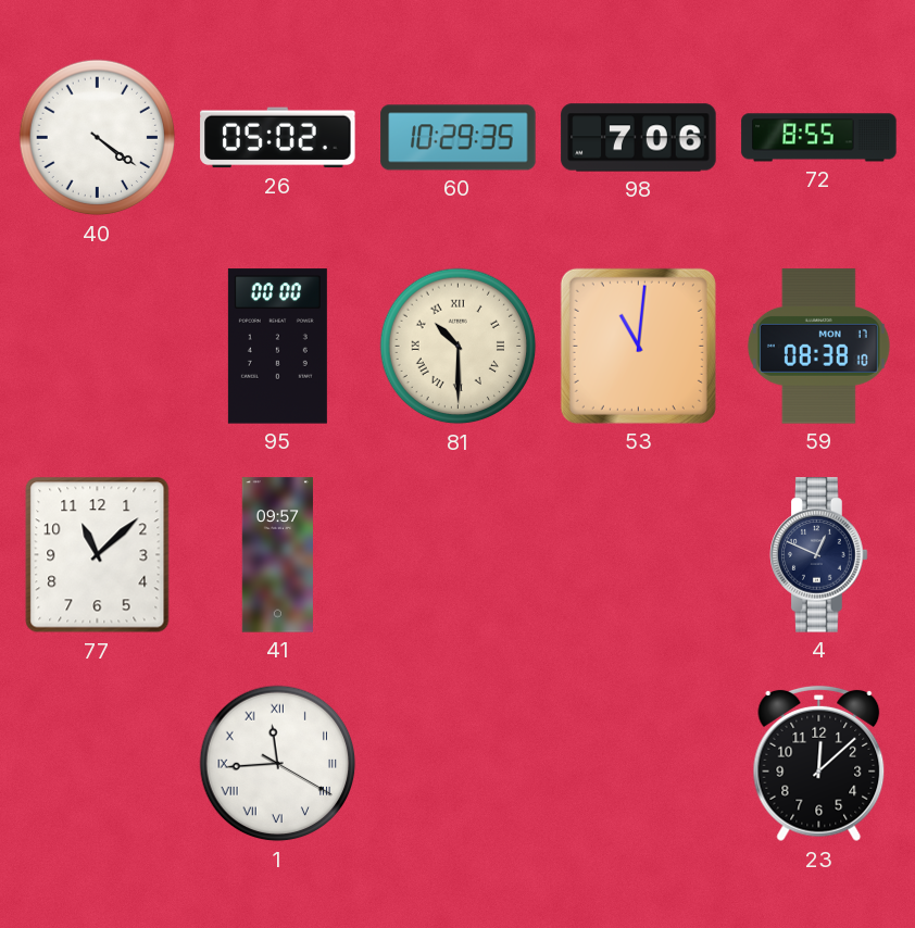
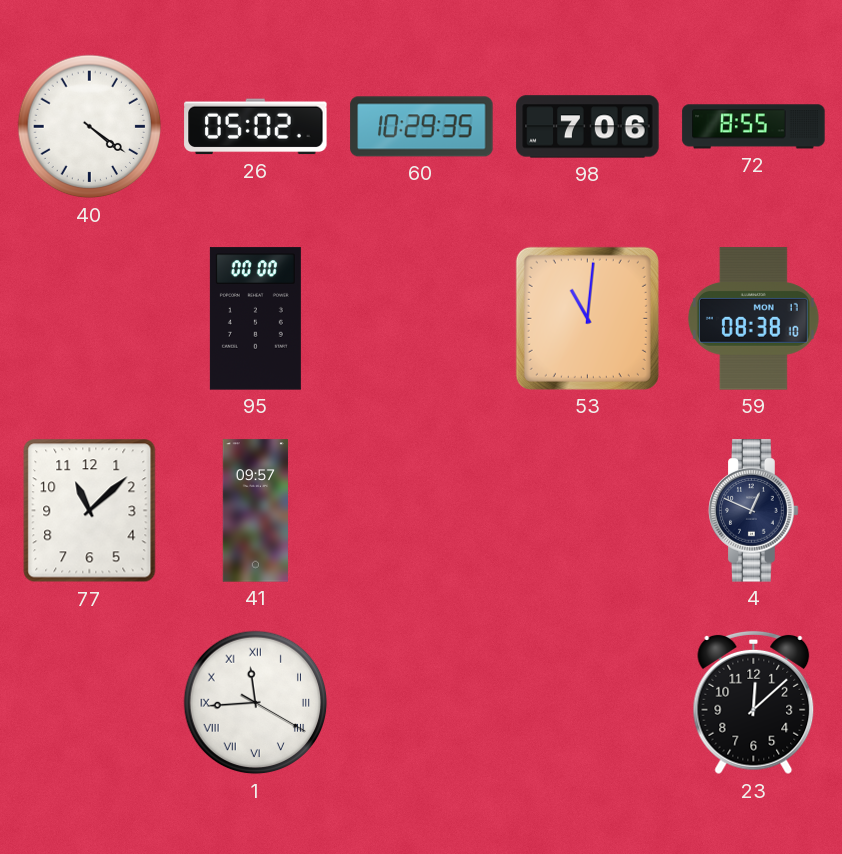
81: 10:30 -> none (459, 347)
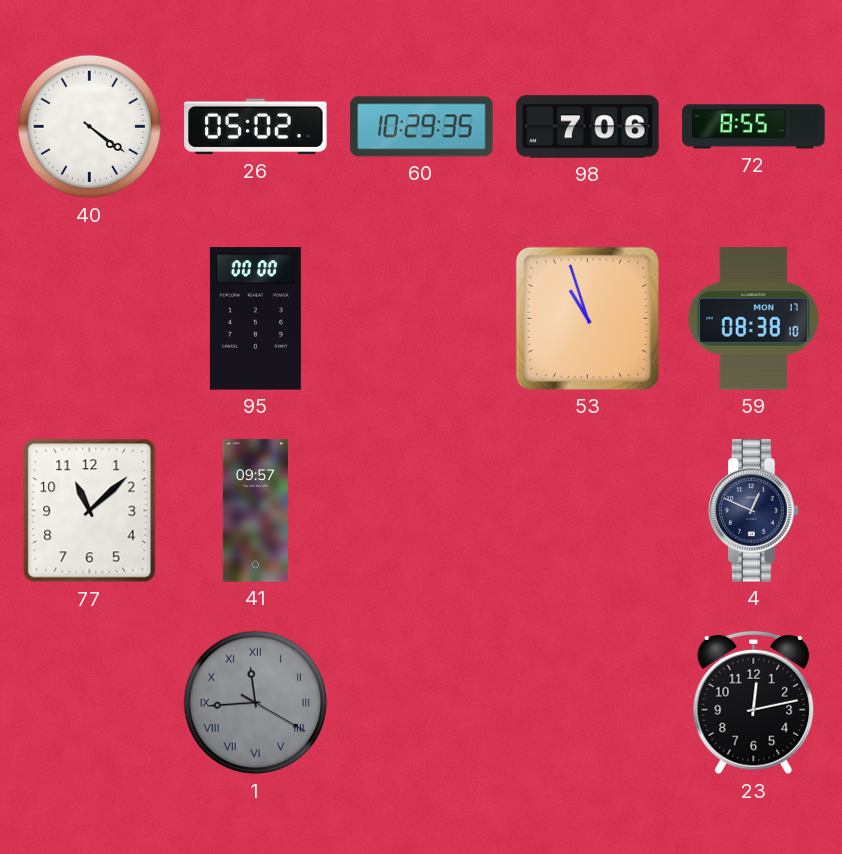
53: 11:01 -> 10:57 (587, 318)
1 dial: white -> grey (256, 703)
23: 12:08 -> 12:13 (754, 703)
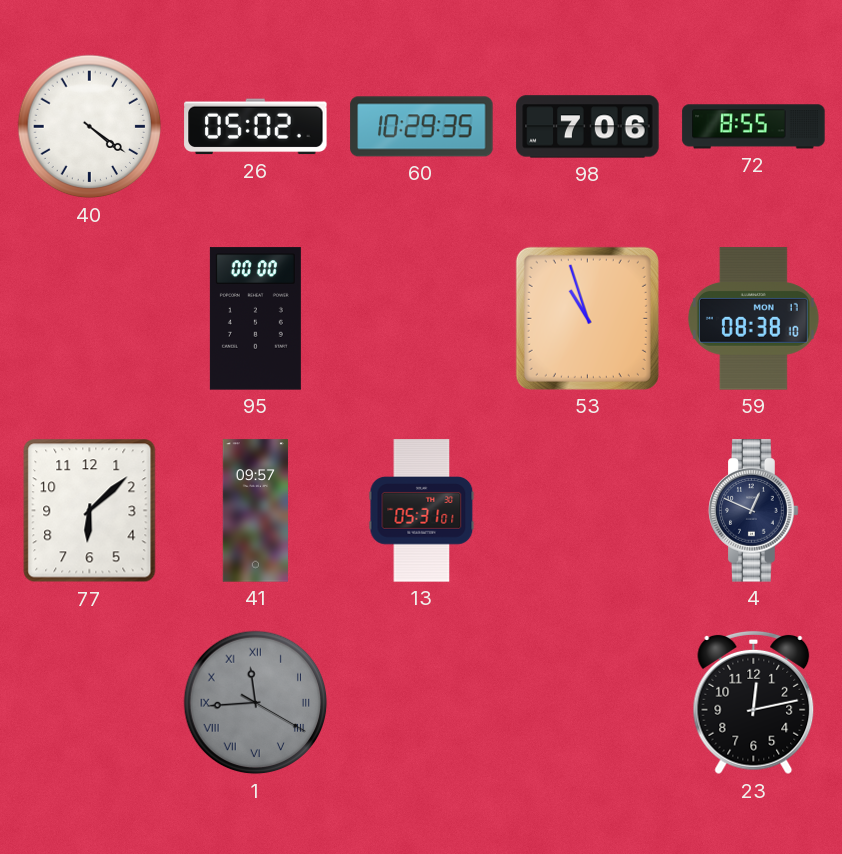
77: 11:08 -> 6:08 (90, 511)
13: none -> 05:31 (422, 511)
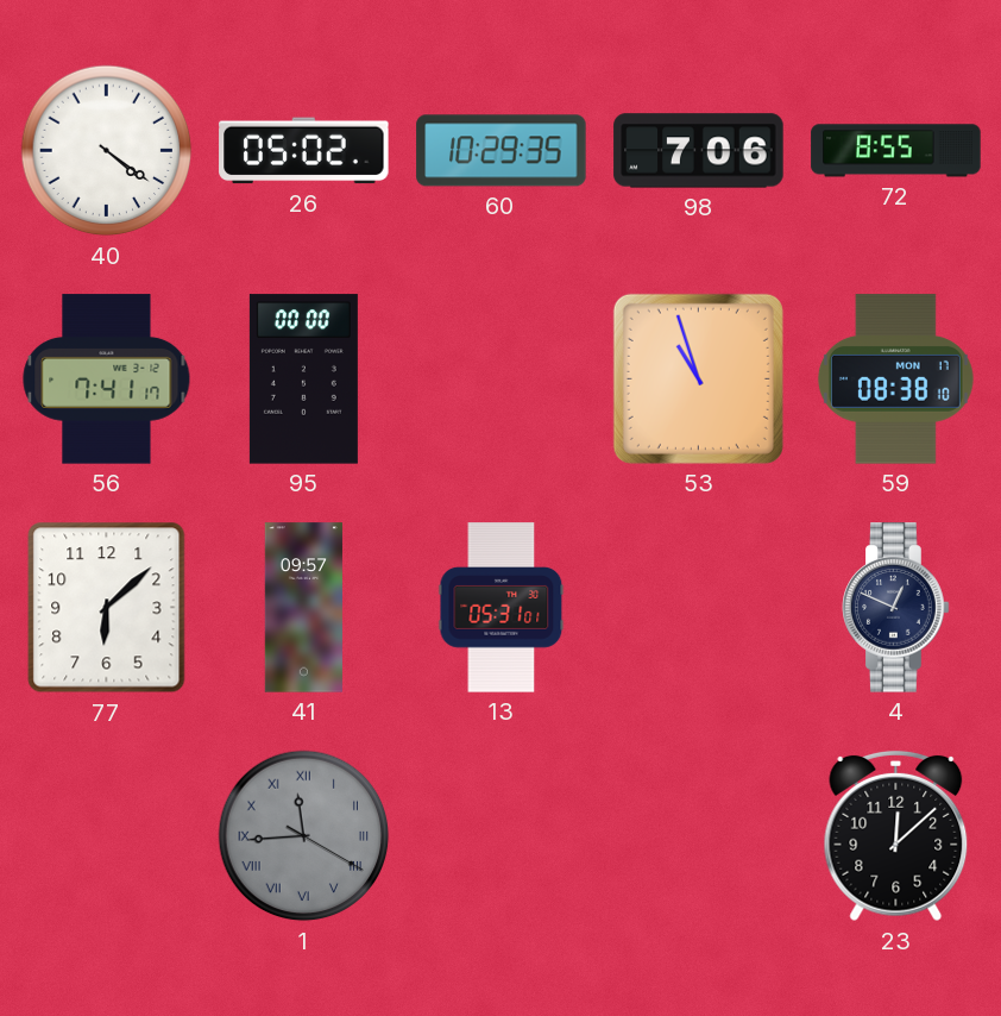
56: none -> 7:41 (107, 380)
23: 12:13 -> 12:08 (896, 836)
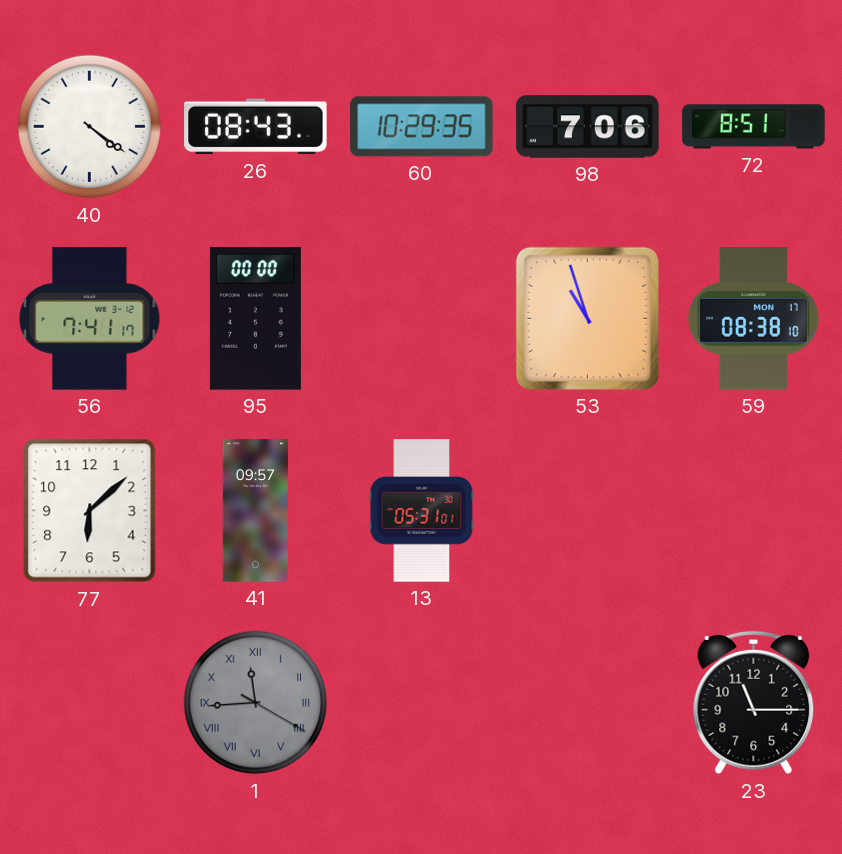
26: 05:02 -> 08:43 (256, 127)
72: 8:55 -> 8:51 (754, 127)
4: 12:49 -> none (896, 608)
23: 12:08 -> 11:15 (754, 703)
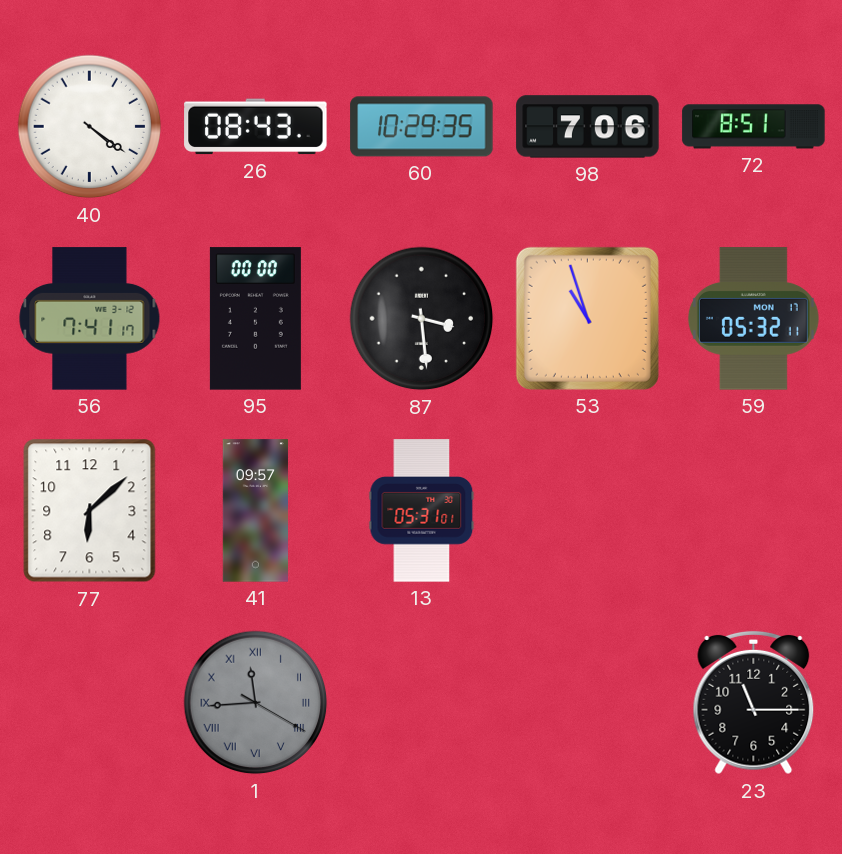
87: none -> 3:29 (422, 319)
59: 08:38 -> 05:32 (753, 319)
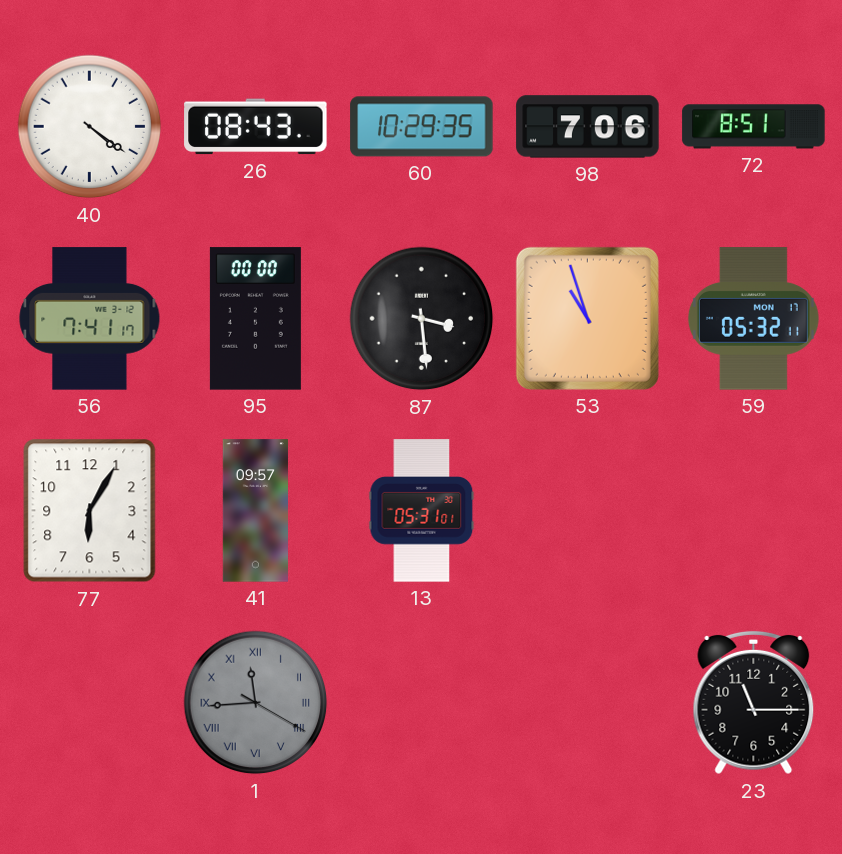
77: 6:08 -> 6:05 (90, 511)
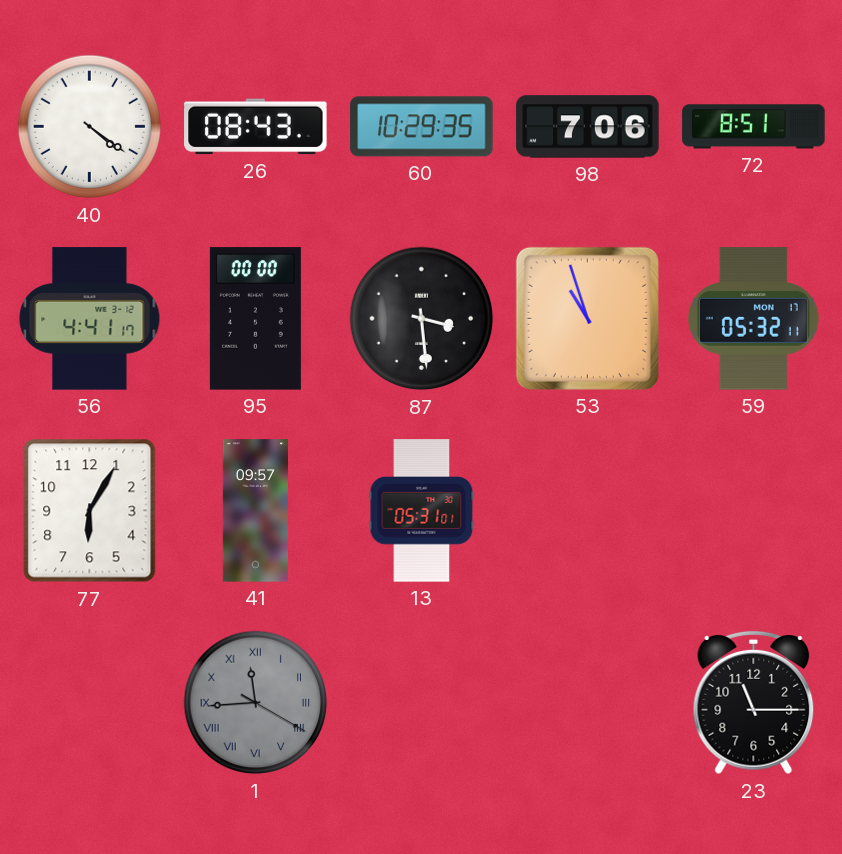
56: 7:41 -> 4:41 (90, 319)
